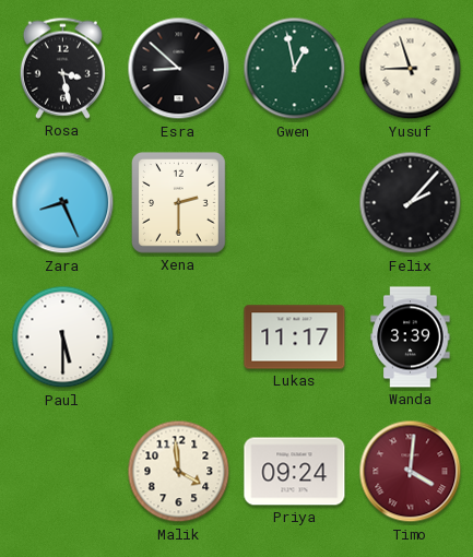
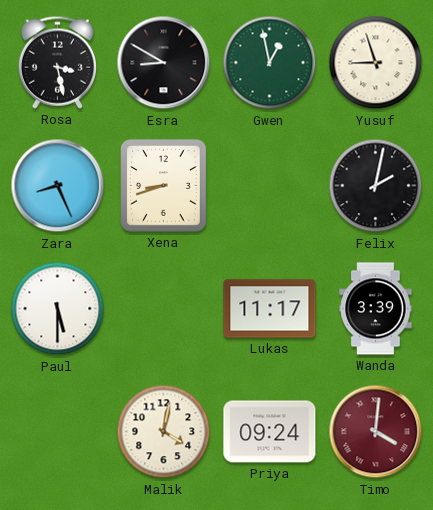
Esra: 8:52 -> 8:50 (164, 63)
Xena: 2:30 -> 8:42 (164, 186)
Felix: 2:07 -> 2:02 (376, 186)
Malik: 3:59 -> 4:02 (164, 432)
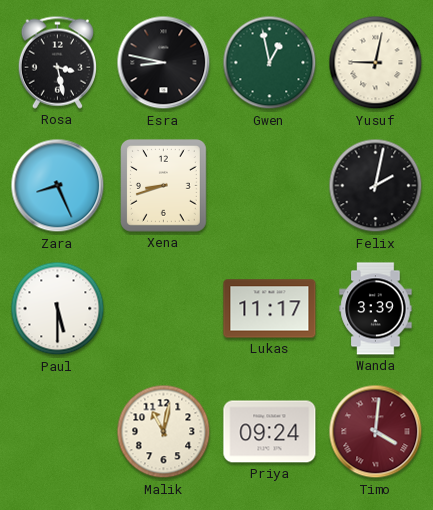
Esra: 8:50 -> 8:47 (164, 63)
Yusuf: 8:57 -> 9:02 (376, 63)
Malik: 4:02 -> 11:02 (164, 432)
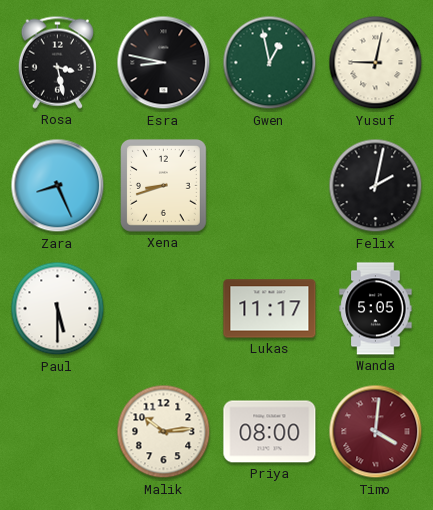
Wanda: 3:39 -> 5:05 (376, 309)
Malik: 11:02 -> 10:14 (164, 432)
Priya: 09:24 -> 08:00 (270, 432)
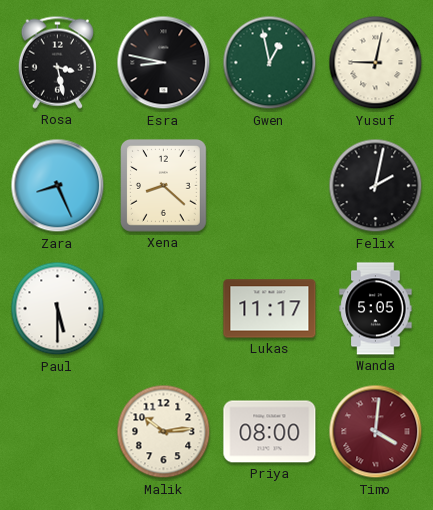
Xena: 8:42 -> 8:22 (164, 186)
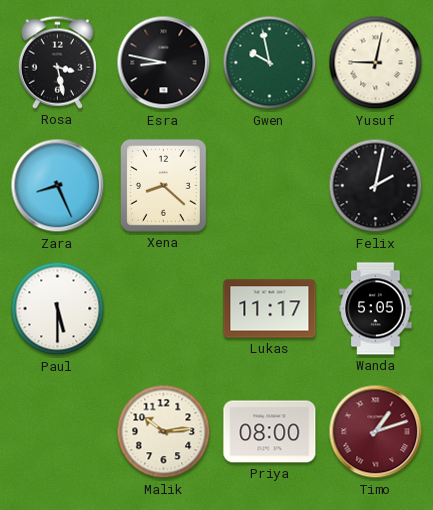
Gwen: 12:58 -> 9:58 (270, 63)
Timo: 4:01 -> 1:12 (376, 432)
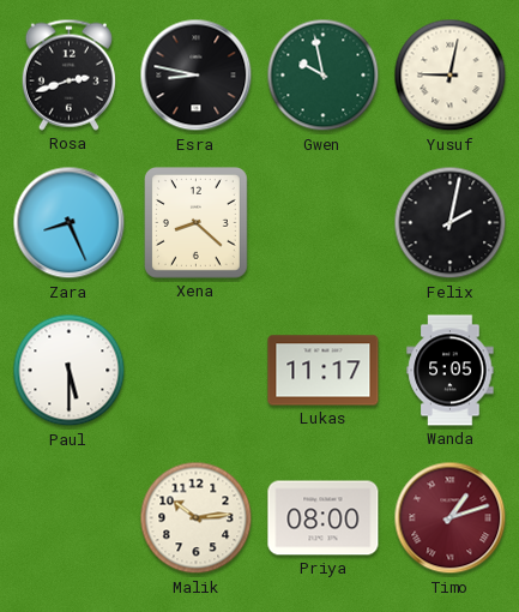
Rosa: 3:28 -> 2:42 (68, 74)
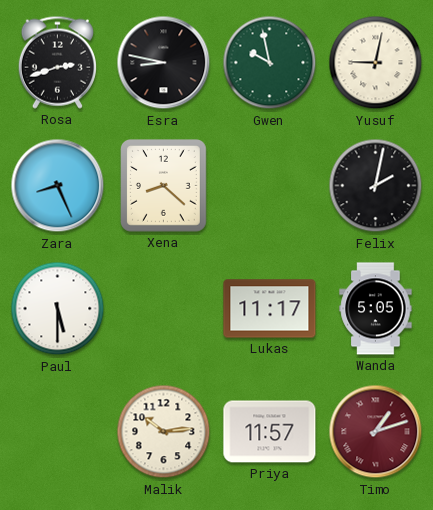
Priya: 08:00 -> 11:57 (270, 432)
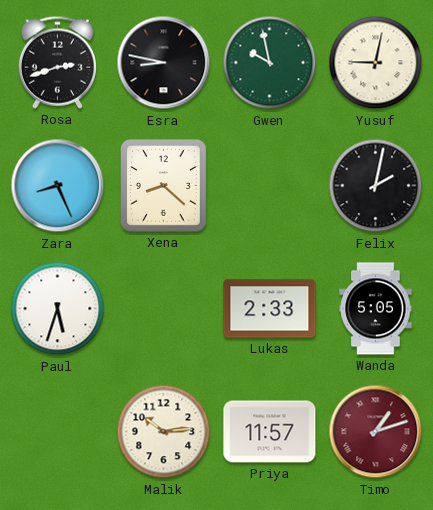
Paul: 5:30 -> 5:33 (58, 309)
Lukas: 11:17 -> 2:33 (270, 309)
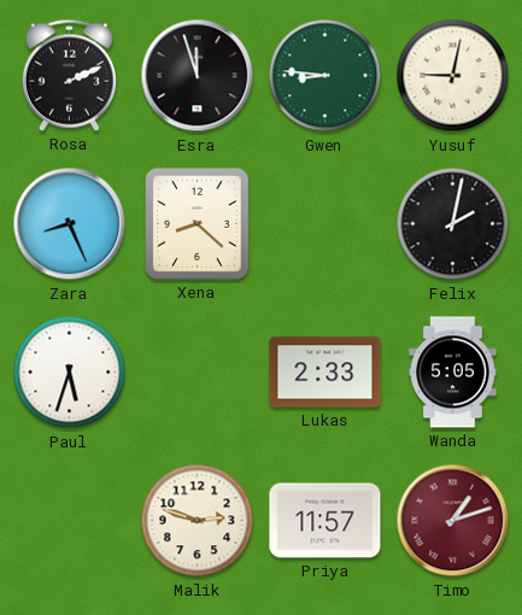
Rosa: 2:42 -> 2:11 (69, 75)
Esra: 8:47 -> 11:57 (198, 76)
Gwen: 9:58 -> 8:46 (325, 76)
Malik: 10:14 -> 2:48 (198, 521)
